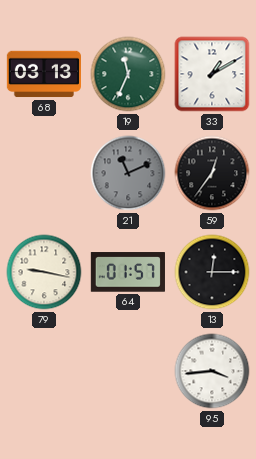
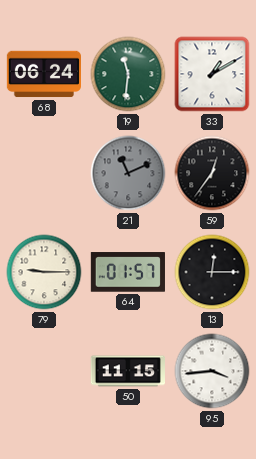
68: 03:13 -> 06:24 (43, 74)
19: 11:34 -> 11:31 (128, 74)
79: 9:17 -> 9:15 (44, 272)
50: none -> 11:15 (127, 371)
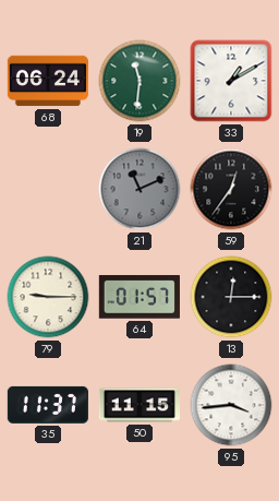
35: none -> 11:37 (48, 405)
